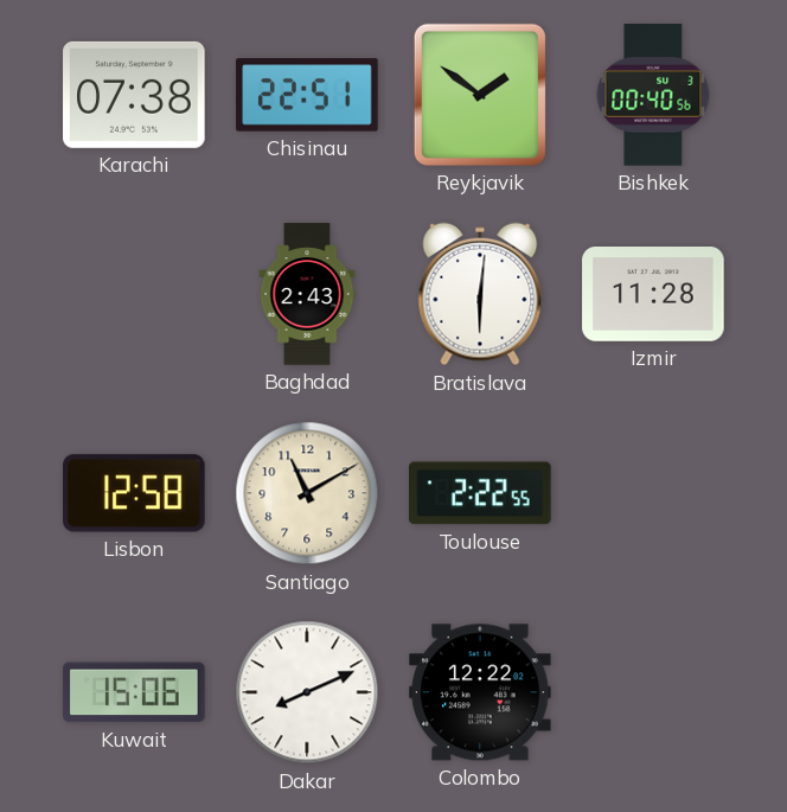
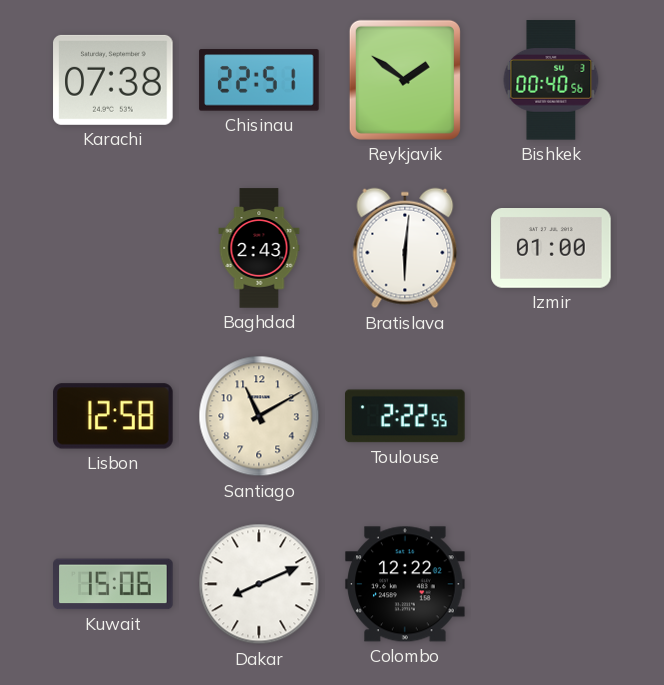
Izmir: 11:28 -> 01:00 (551, 249)
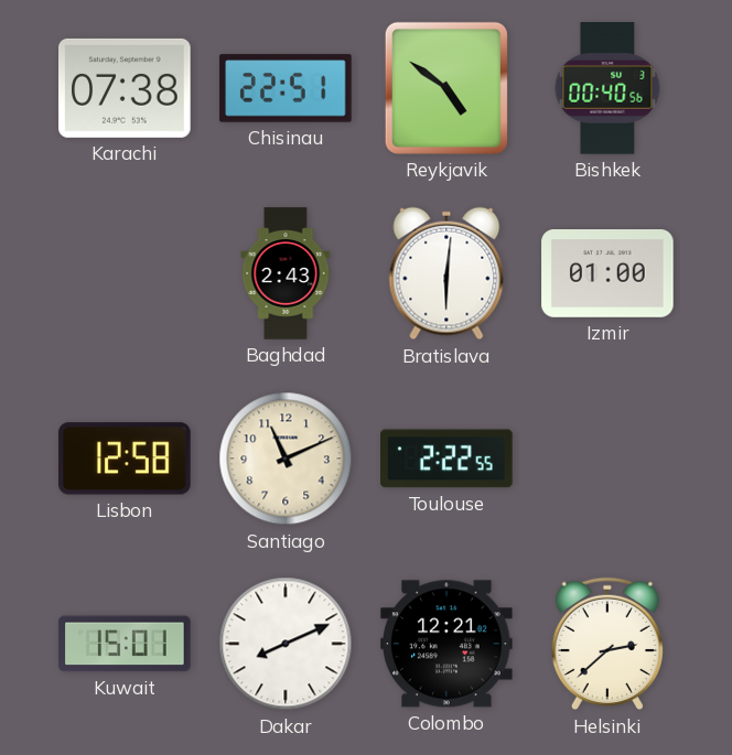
Reykjavik: 1:51 -> 4:51 (446, 88)
Santiago: 11:10 -> 11:11 (286, 459)
Kuwait: 15:06 -> 15:01 (125, 644)
Colombo: 12:22 -> 12:21 (446, 644)
Helsinki: none -> 2:38 (607, 644)
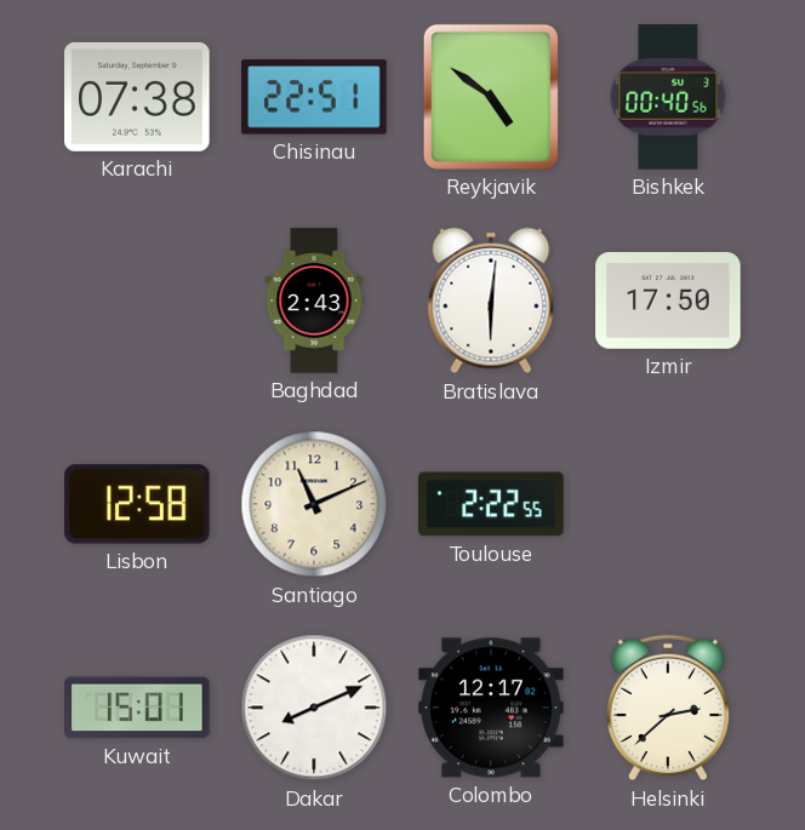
Izmir: 01:00 -> 17:50 (668, 302)
Colombo: 12:21 -> 12:17 (491, 708)
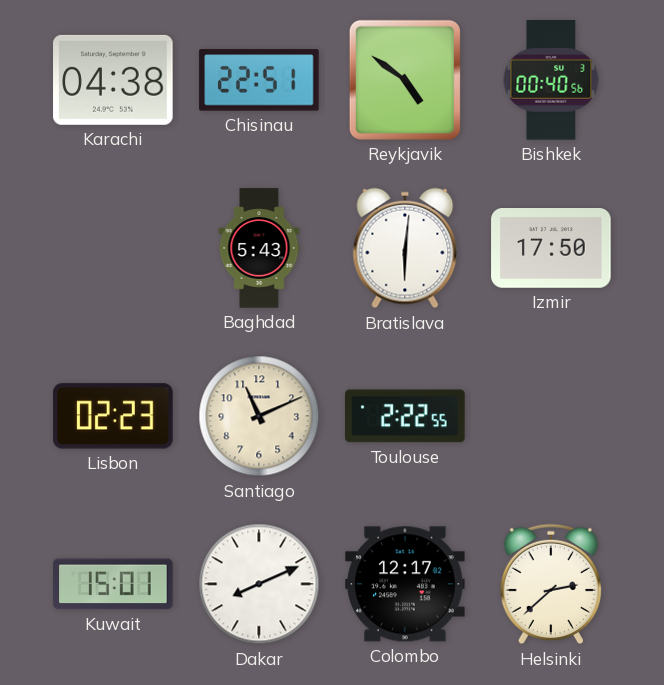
Karachi: 07:38 -> 04:38 (113, 80)
Baghdad: 2:43 -> 5:43 (259, 248)
Lisbon: 12:58 -> 02:23 (113, 416)
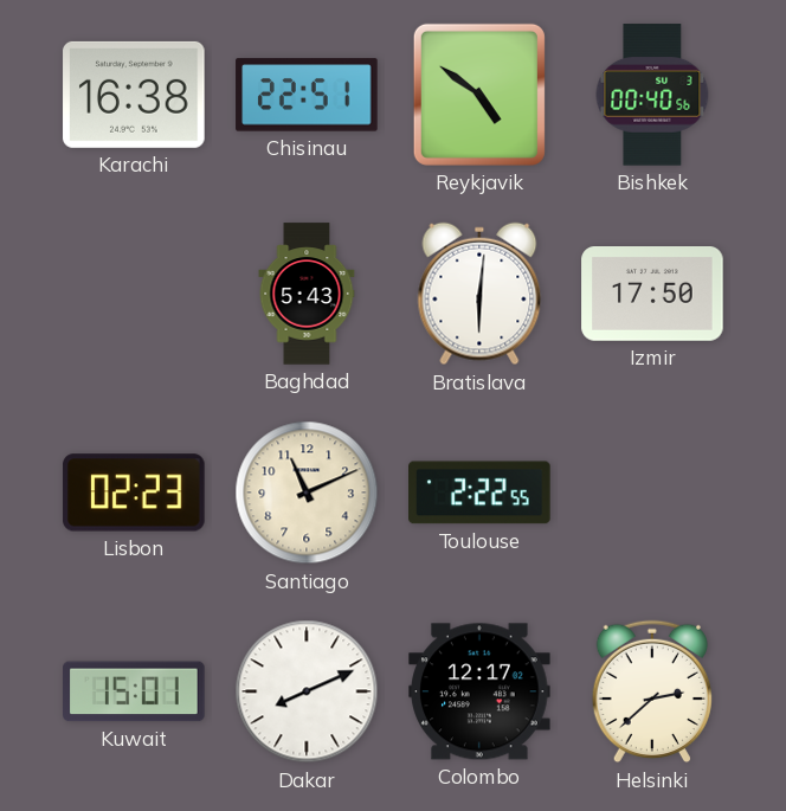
Karachi: 04:38 -> 16:38 (134, 95)
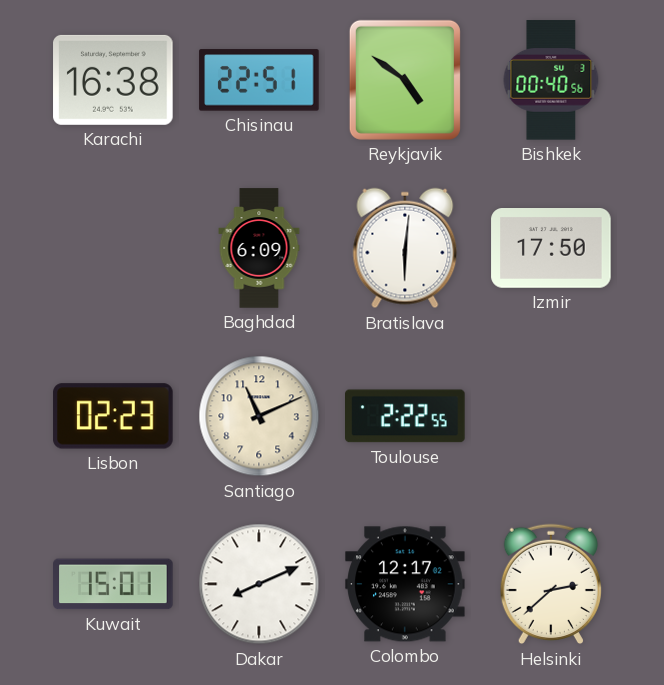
Baghdad: 5:43 -> 6:09 (259, 248)
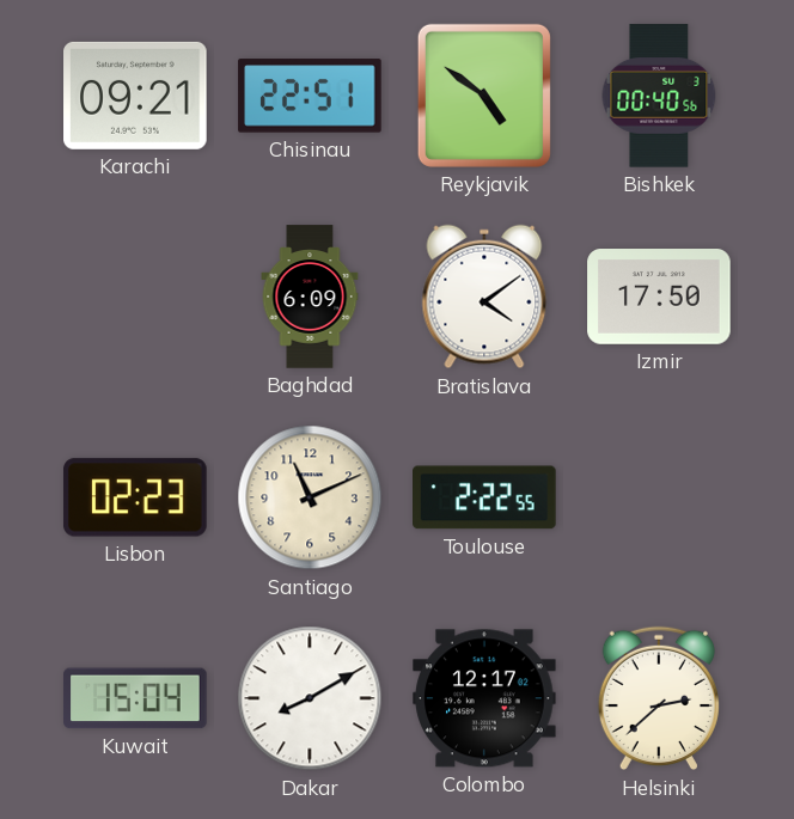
Karachi: 16:38 -> 09:21 (135, 96)
Bratislava: 6:01 -> 4:09 (484, 297)
Kuwait: 15:01 -> 15:04 (135, 698)
Dakar: 8:11 -> 8:10 (310, 698)
